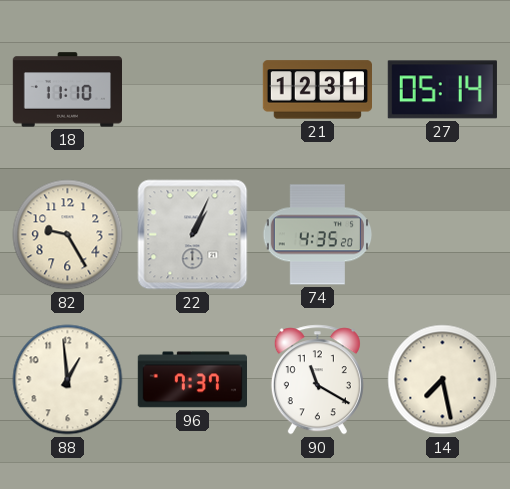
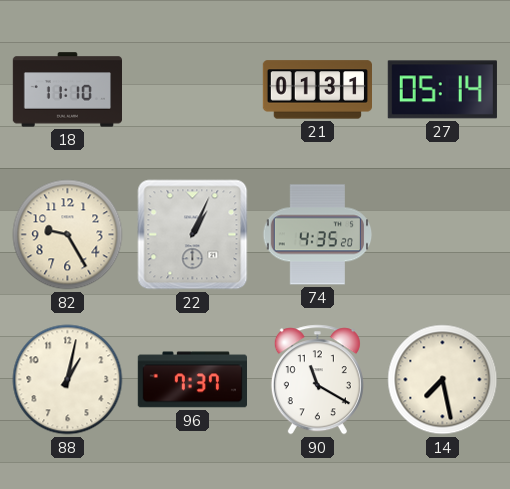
21: 12:31 -> 01:31 (317, 90)
88: 12:59 -> 1:02 (68, 380)
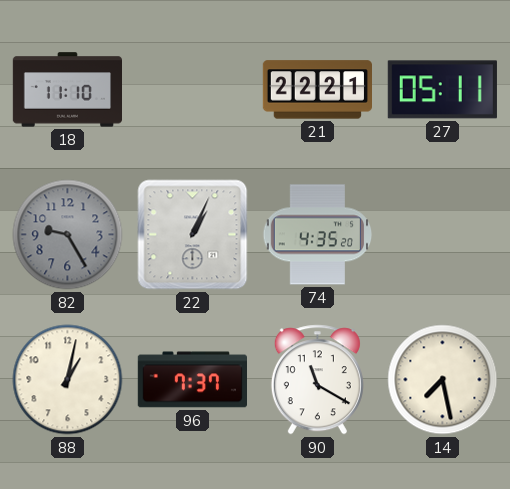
21: 01:31 -> 22:21 (317, 90)
27: 05:14 -> 05:11 (442, 90)
82 dial: cream -> grey (68, 235)
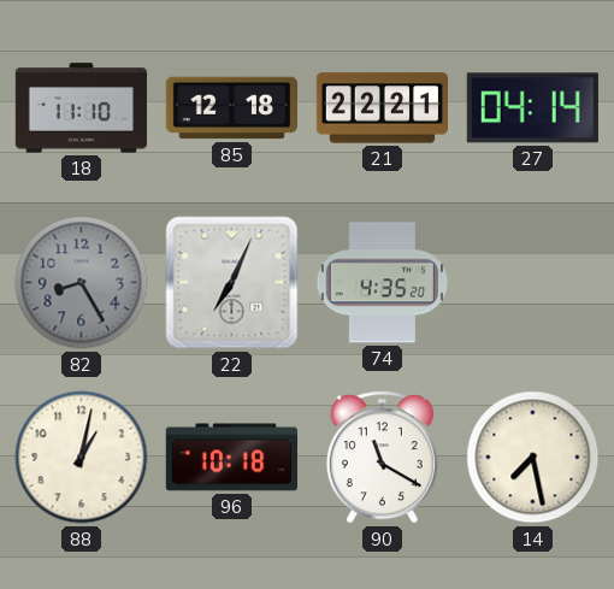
85: none -> 12:18 (231, 108)
27: 05:11 -> 04:14 (532, 108)
82: 9:25 -> 8:25 (82, 283)
22: 1:04 -> 7:04 (232, 283)
96: 7:37 -> 10:18 (231, 458)
